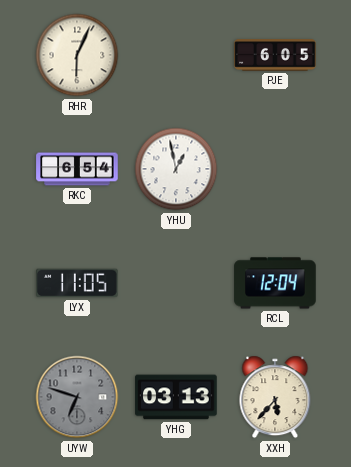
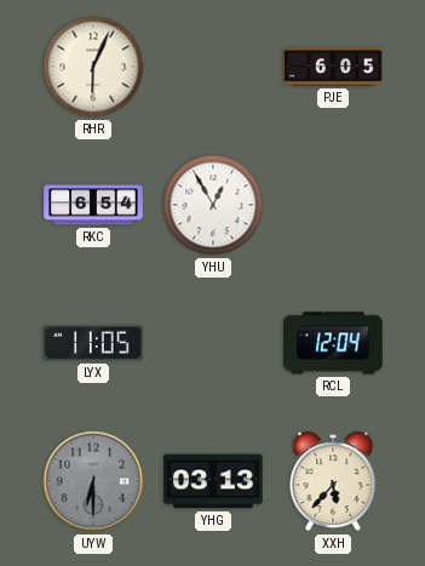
YHU: 12:58 -> 12:55 (213, 205)
UYW: 6:48 -> 6:30 (93, 481)
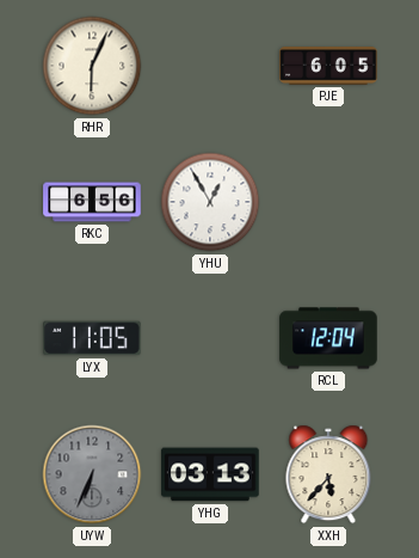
RKC: 6:54 -> 6:56 (92, 202)
UYW: 6:30 -> 6:34 (92, 474)
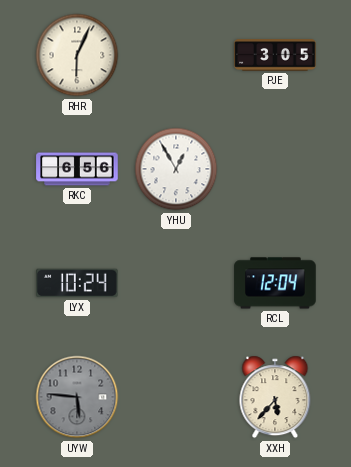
PJE: 6:05 -> 3:05 (275, 55)
LYX: 11:05 -> 10:24 (77, 283)
UYW: 6:34 -> 5:46 (77, 397)
YHG: 03:13 -> none (210, 474)
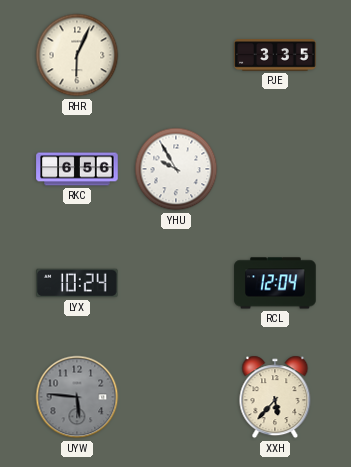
PJE: 3:05 -> 3:35 (275, 55)
YHU: 12:55 -> 9:55 (176, 169)
